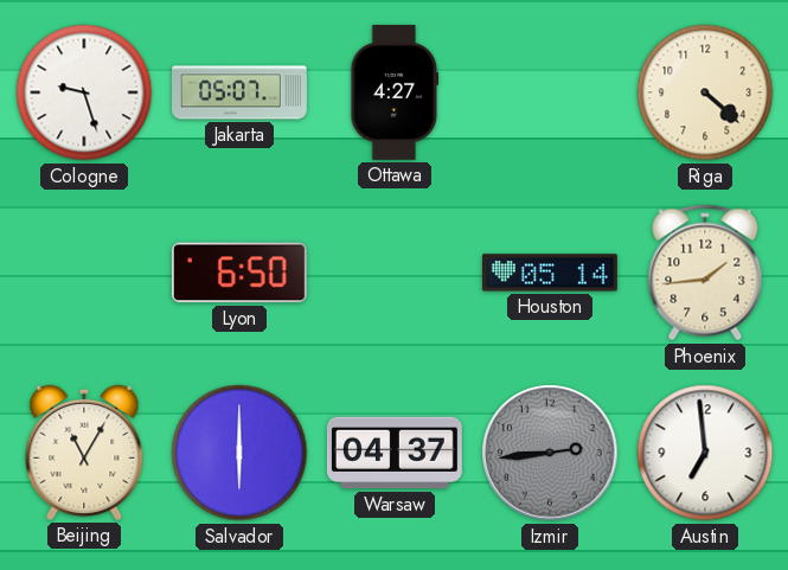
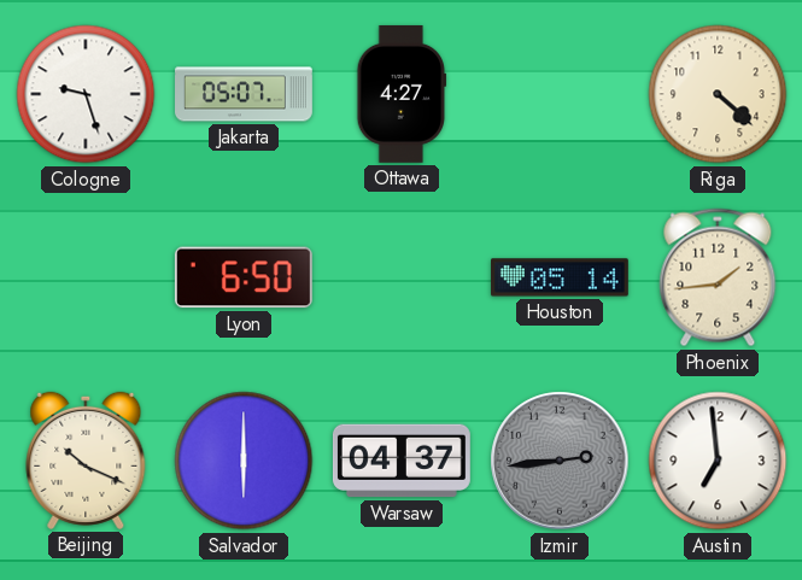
Beijing: 11:05 -> 10:19 (86, 461)
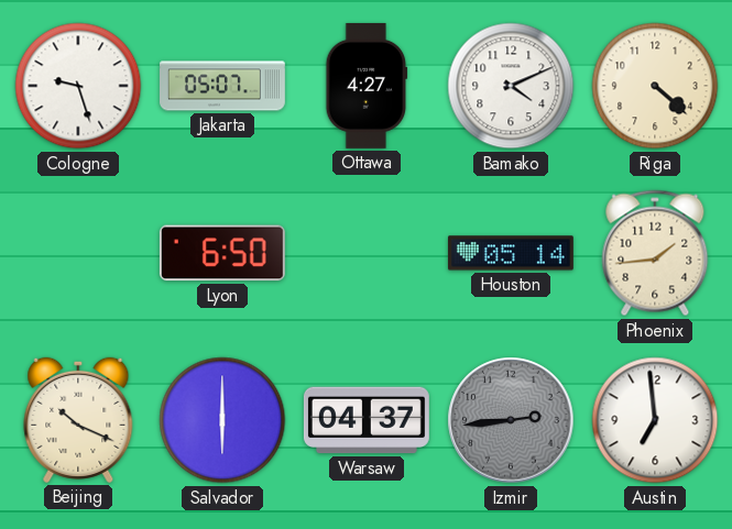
Bamako: none -> 4:11 (511, 86)
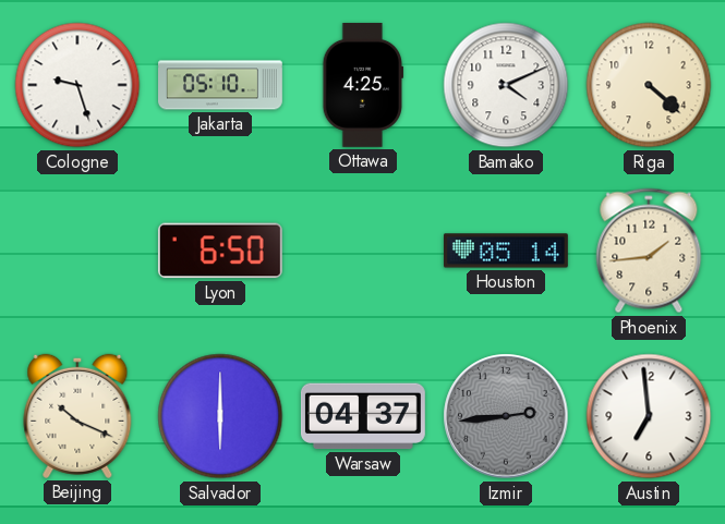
Jakarta: 05:07 -> 05:10 (221, 85)
Ottawa: 4:27 -> 4:25 (363, 85)
